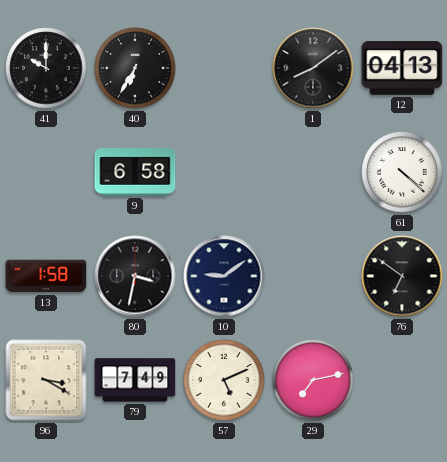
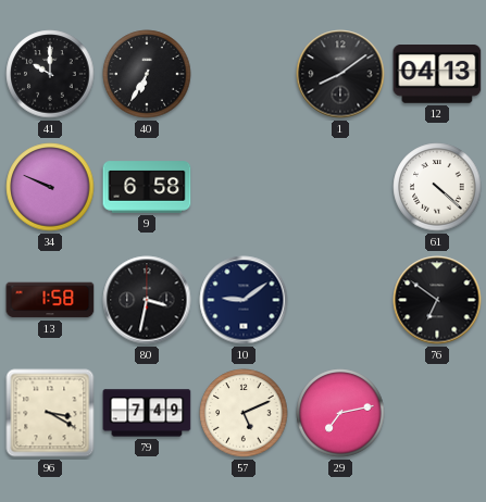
34: none -> 9:49 (50, 187)
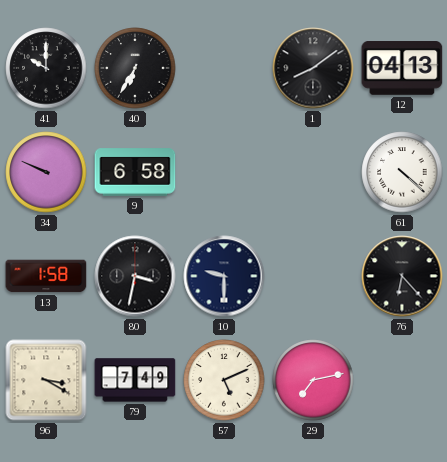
10: 9:09 -> 9:30 (224, 276)
76: 6:51 -> 6:23 (402, 276)
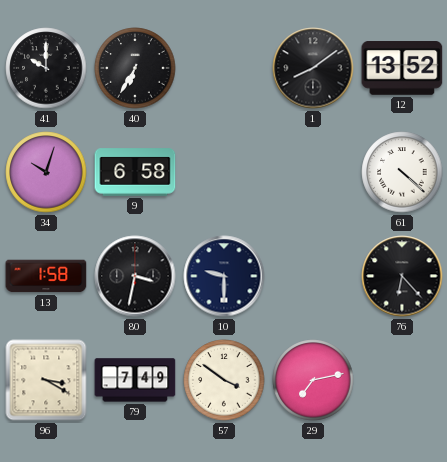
12: 04:13 -> 13:52 (402, 69)
34: 9:49 -> 10:03 (46, 172)
57: 5:11 -> 3:51 (224, 380)
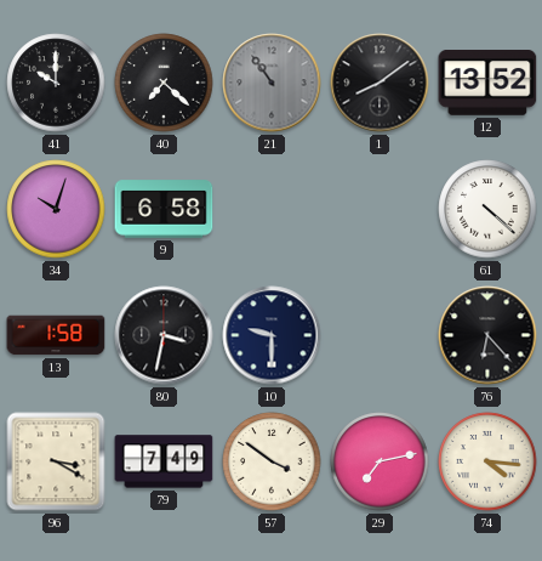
40: 6:35 -> 7:22 (164, 83)
21: none -> 10:54 (272, 83)
74: none -> 4:16 (487, 461)
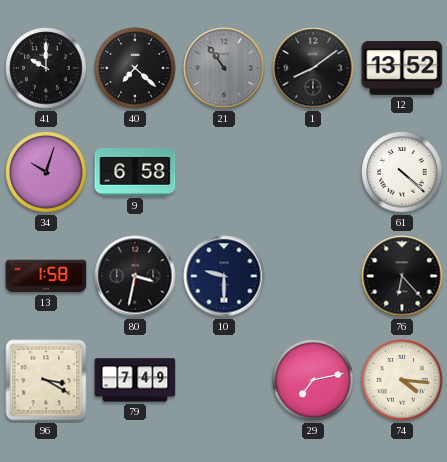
57: 3:51 -> none (272, 461)
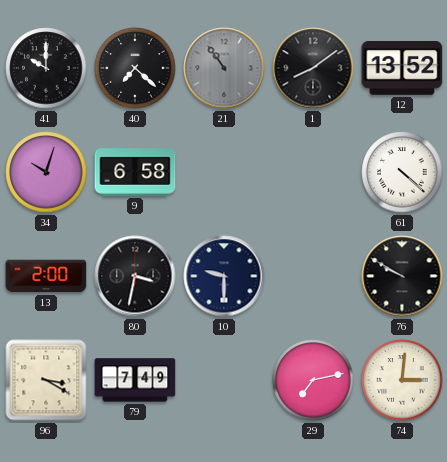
13: 1:58 -> 2:00 (46, 276)
76: 6:23 -> 9:50 (402, 276)
74: 4:16 -> 3:01 (402, 380)
